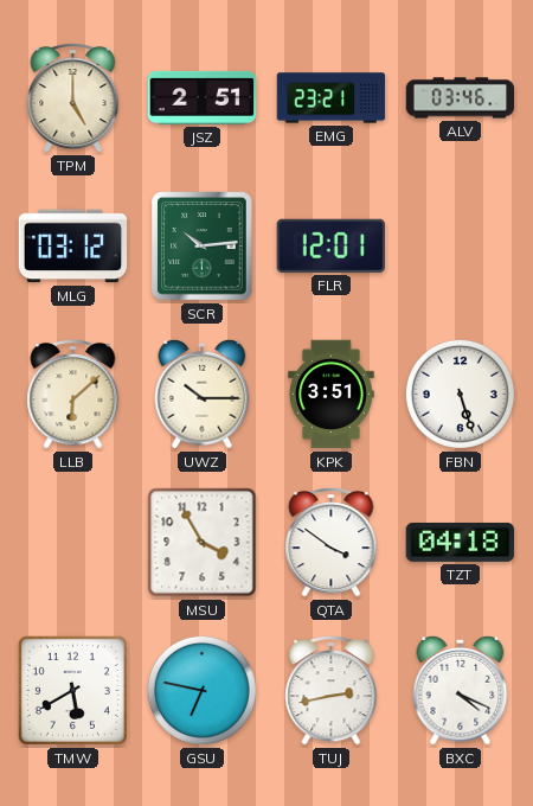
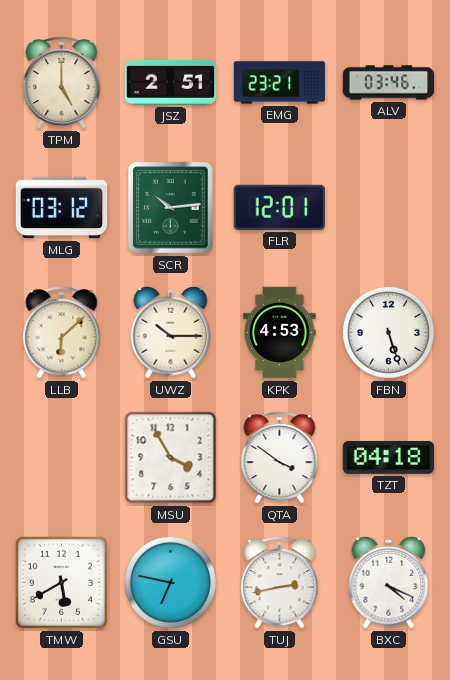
KPK: 3:51 -> 4:53 (280, 333)
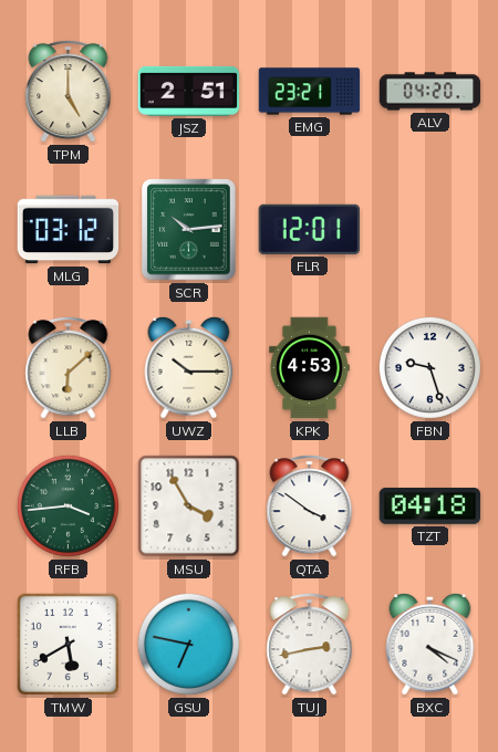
ALV: 03:46 -> 04:20 (430, 92)
FBN: 5:27 -> 9:27 (429, 367)
RFB: none -> 3:44 (68, 505)
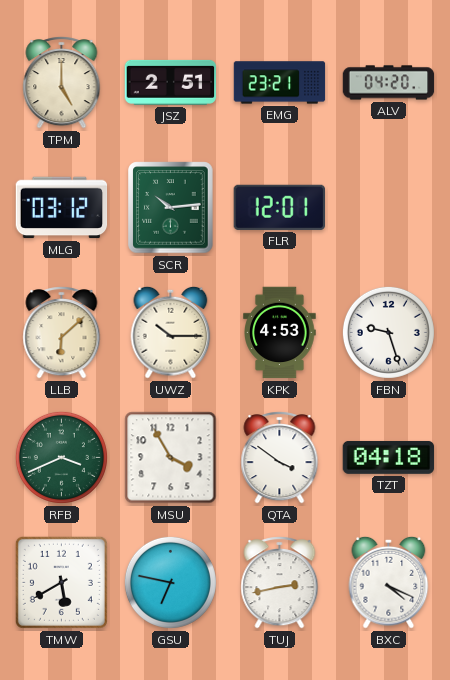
RFB: 3:44 -> 3:41 (61, 457)
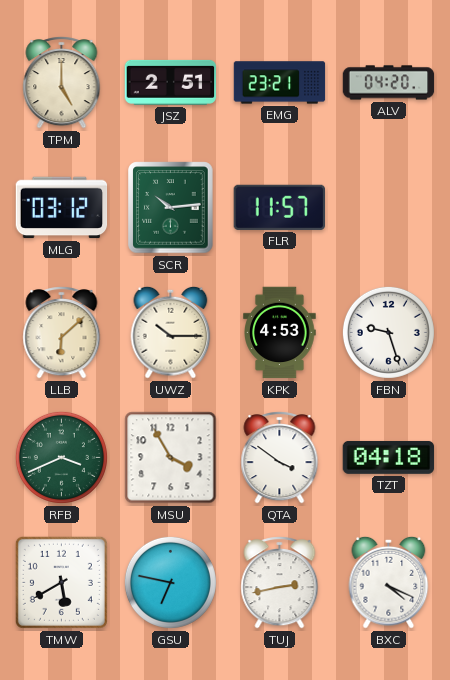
FLR: 12:01 -> 11:57 (279, 207)
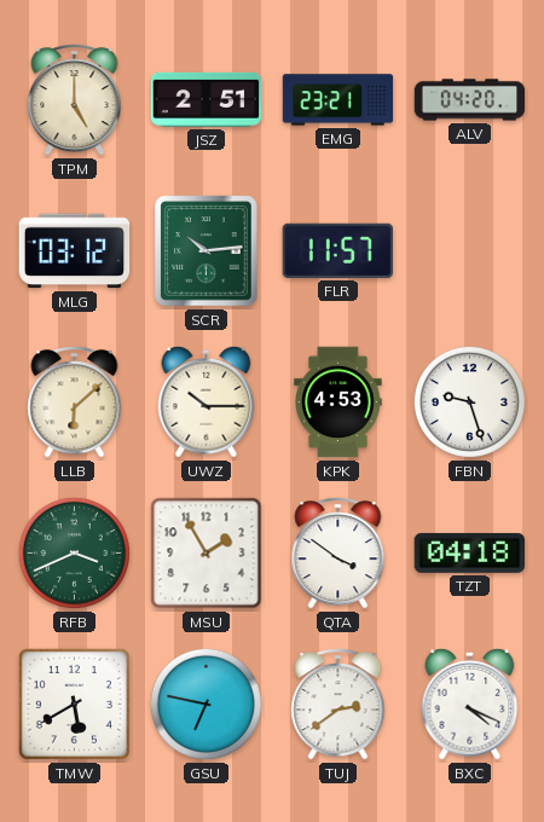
MSU: 3:55 -> 1:55 (207, 554)
TUJ: 2:43 -> 2:39 (338, 705)
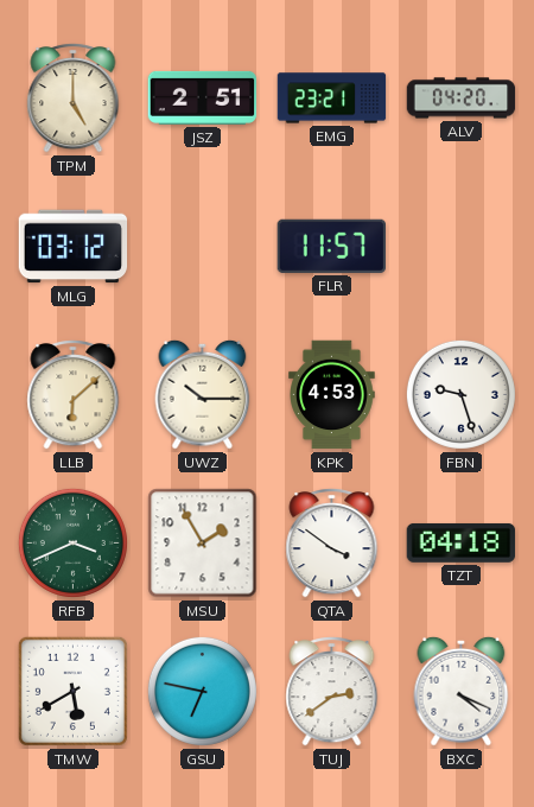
SCR: 10:14 -> none (207, 251)
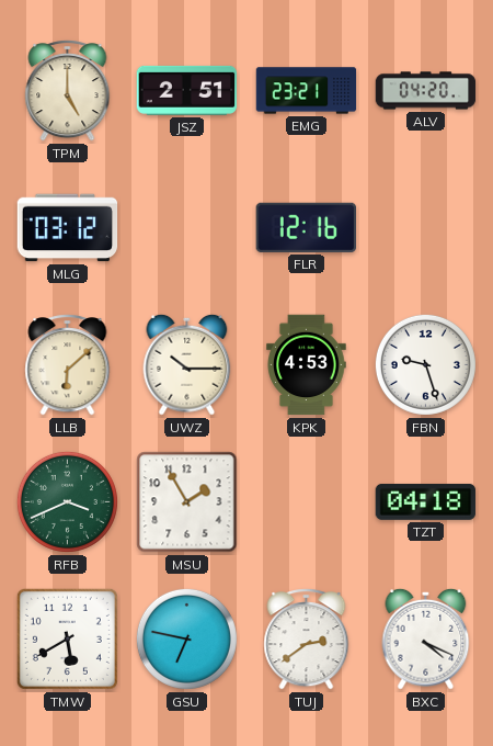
FLR: 11:57 -> 12:16 (306, 227)
QTA: 3:51 -> none (332, 544)
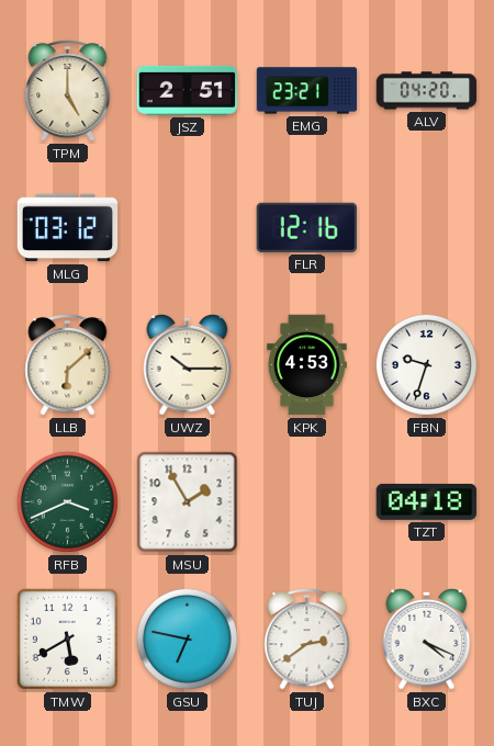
FBN: 9:27 -> 9:33 (426, 364)
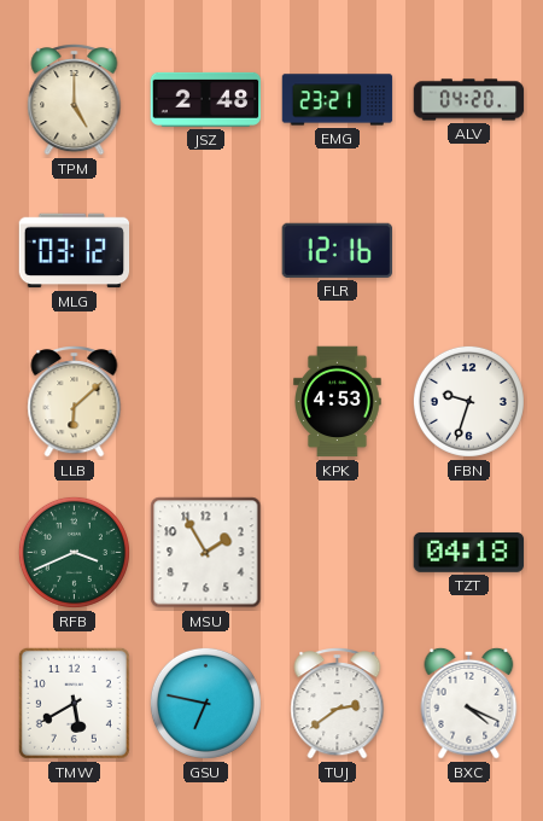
JSZ: 2:51 -> 2:48 (206, 99)
UWZ: 10:15 -> none (188, 364)
